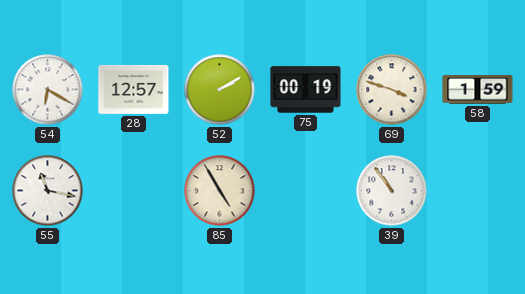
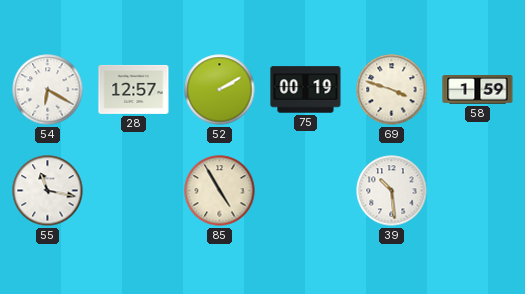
39: 10:54 -> 10:29 (392, 191)
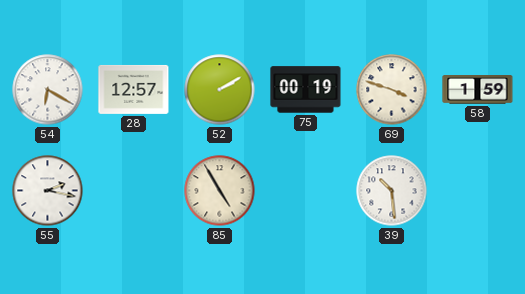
55: 11:17 -> 2:17 (48, 191)
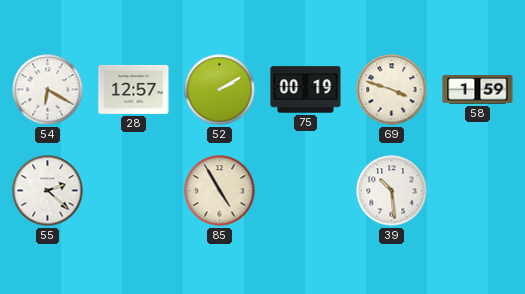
55: 2:17 -> 2:22 (48, 191)
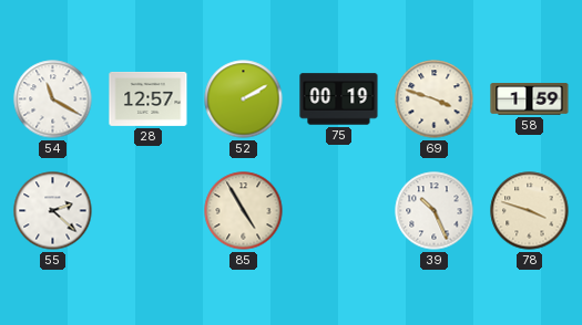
54: 6:20 -> 11:20 (53, 99)
39: 10:29 -> 10:26 (435, 211)
78: none -> 3:48 (530, 211)
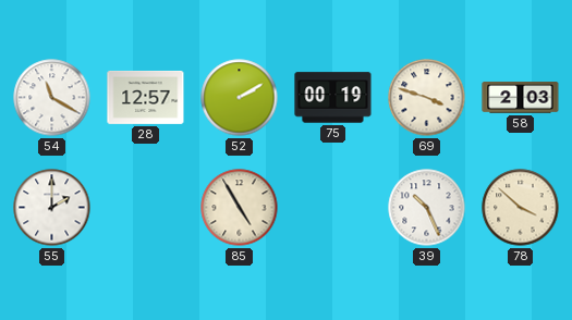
58: 1:59 -> 2:03 (521, 98)
55: 2:22 -> 2:00 (52, 208)
78: 3:48 -> 3:52 (521, 208)
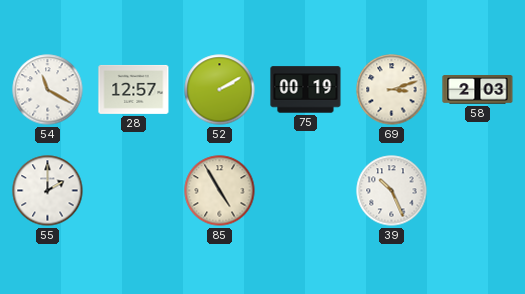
69: 3:48 -> 3:12 (392, 90)
78: 3:52 -> none (521, 208)
